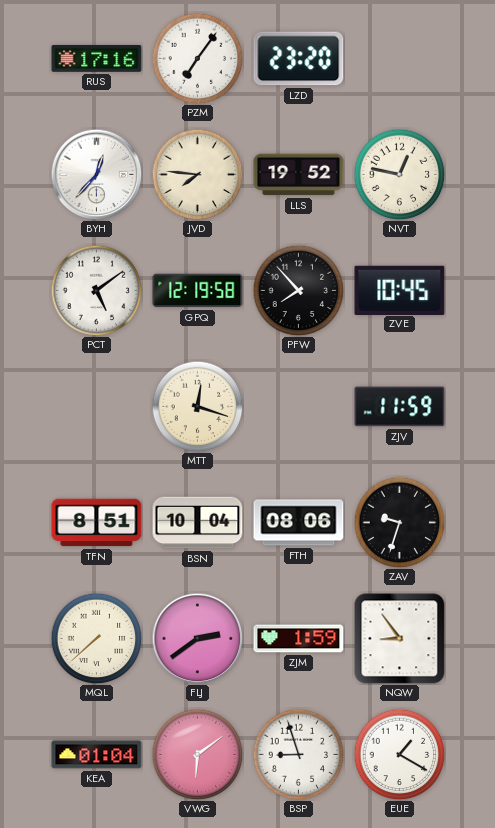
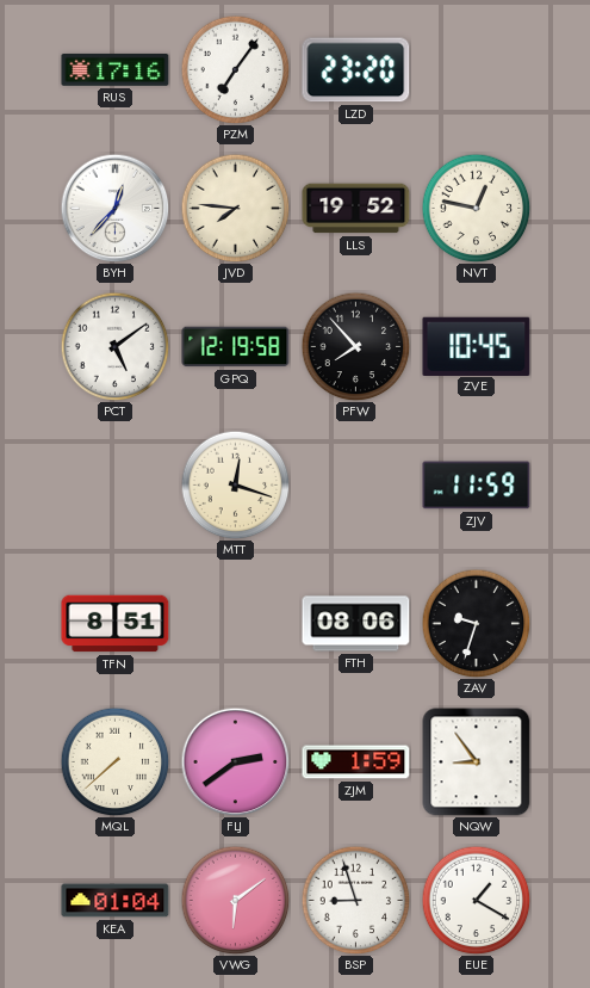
BSN: 10:04 -> none (198, 523)
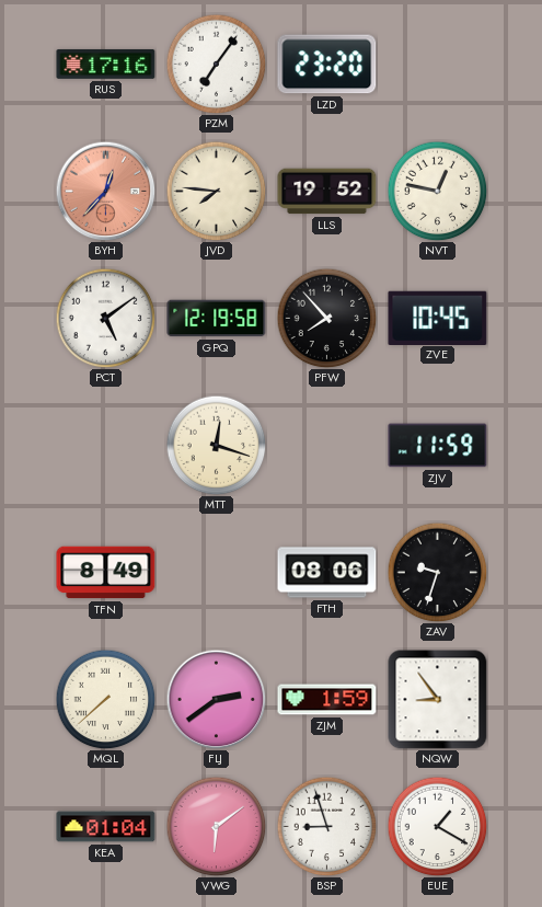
BYH dial: white -> salmon (105, 191)
TFN: 8:51 -> 8:49 (106, 573)
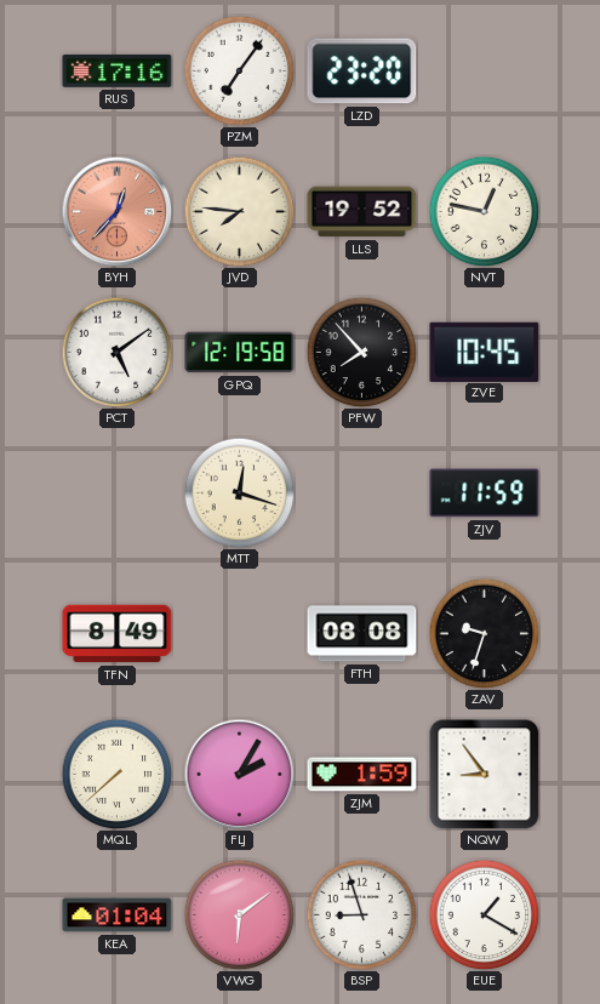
FTH: 08:06 -> 08:08 (362, 634)
FLJ: 2:39 -> 2:05 (239, 774)
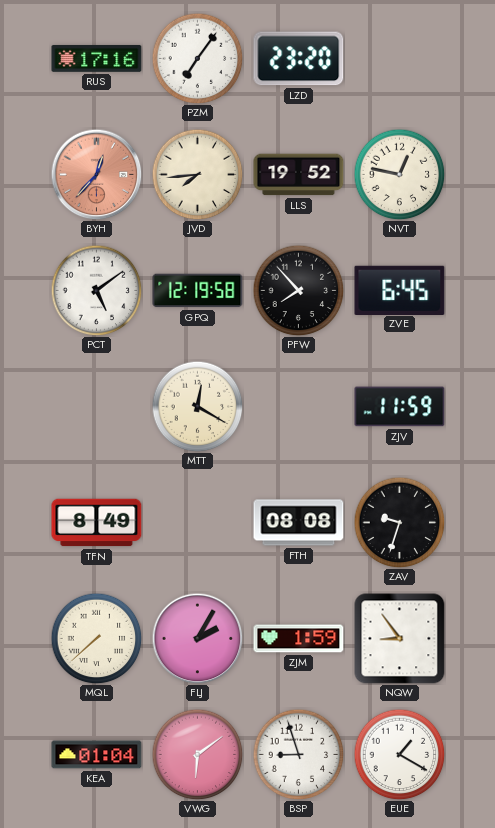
JVD: 7:46 -> 7:44 (197, 174)
ZVE: 10:45 -> 6:45 (400, 290)
MTT: 12:18 -> 12:20 (197, 406)
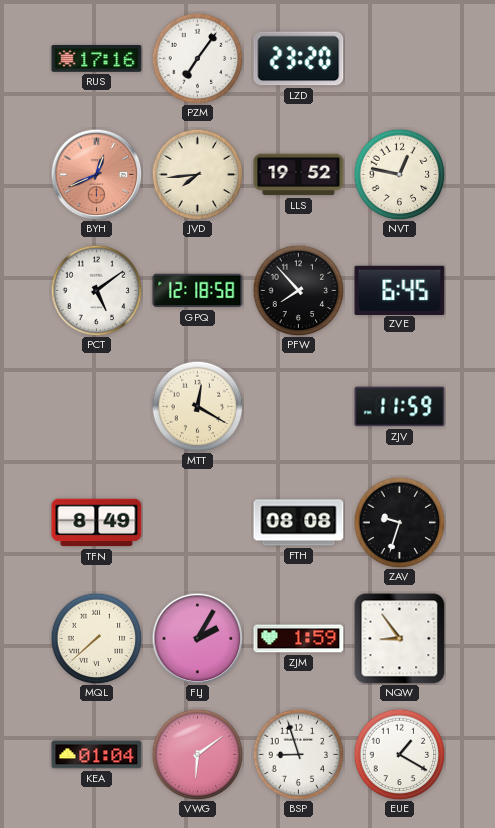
BYH: 12:37 -> 12:41 (96, 174)
GPQ: 12:19 -> 12:18 (198, 291)
